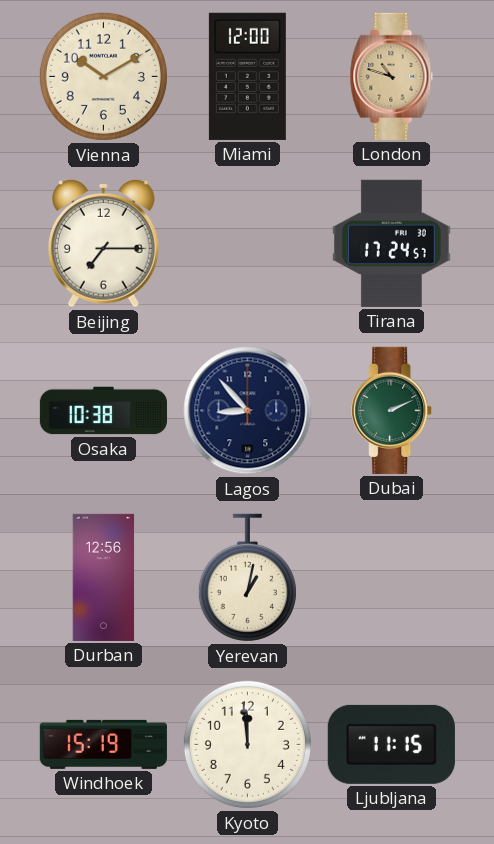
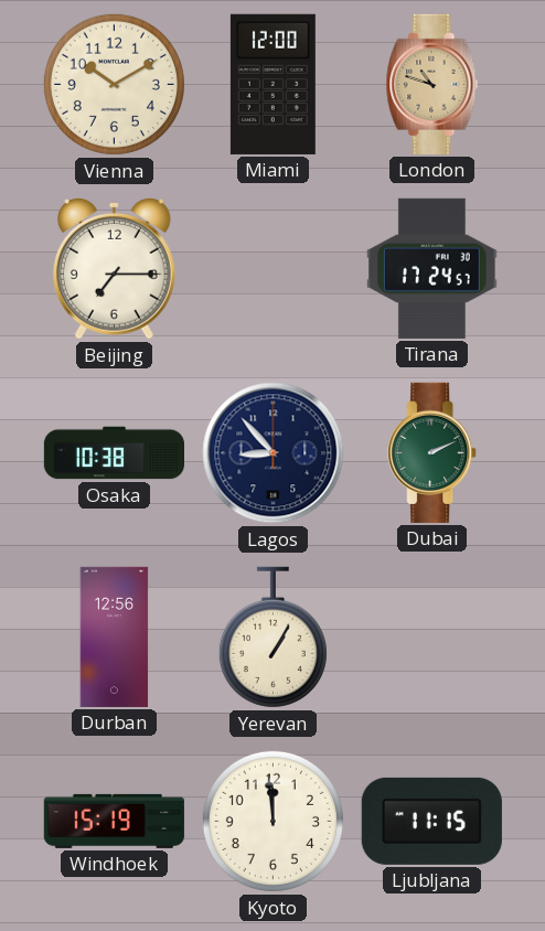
Yerevan: 1:02 -> 1:05 (272, 638)
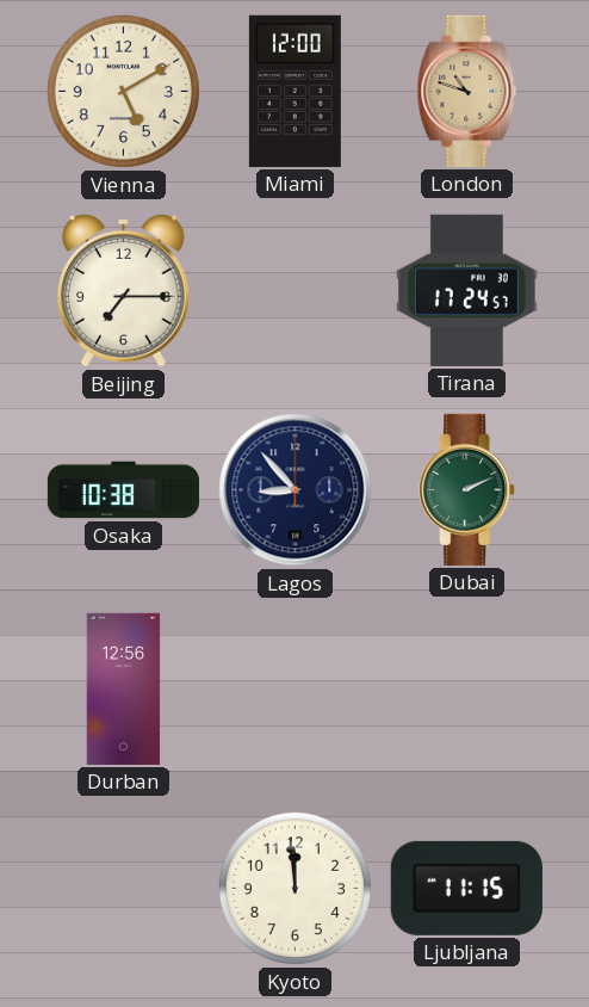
Vienna: 10:10 -> 5:10 (123, 91)
Yerevan: 1:05 -> none (272, 638)
Windhoek: 15:19 -> none (114, 821)
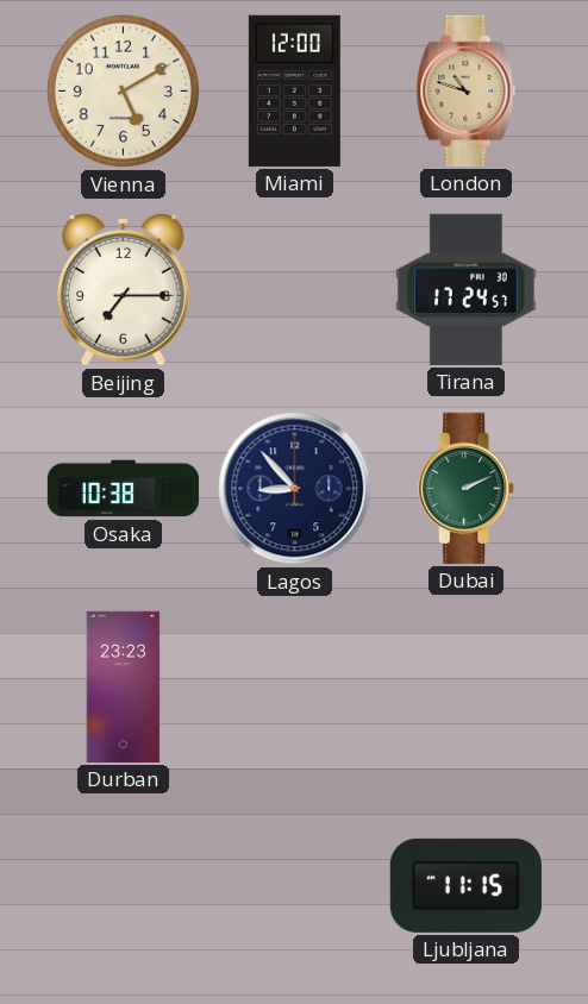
Durban: 12:56 -> 23:23 (124, 686)
Kyoto: 11:59 -> none (294, 888)
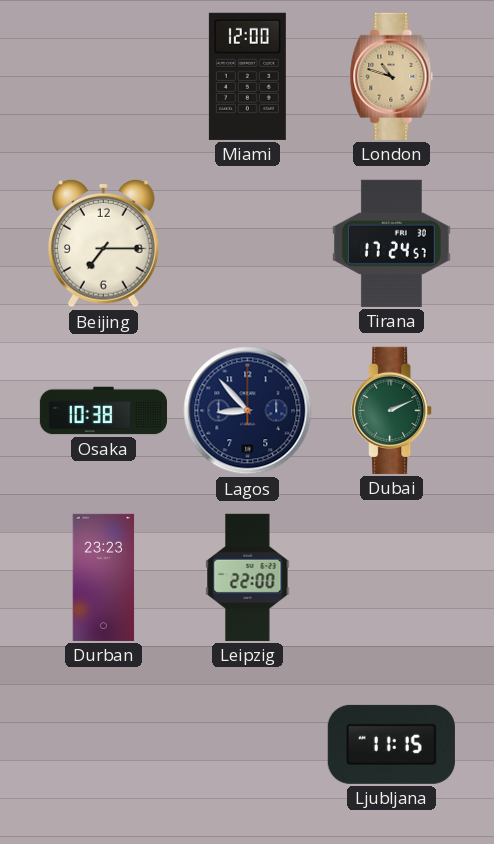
Vienna: 5:10 -> none (123, 90)
Leipzig: none -> 22:00 (248, 577)
